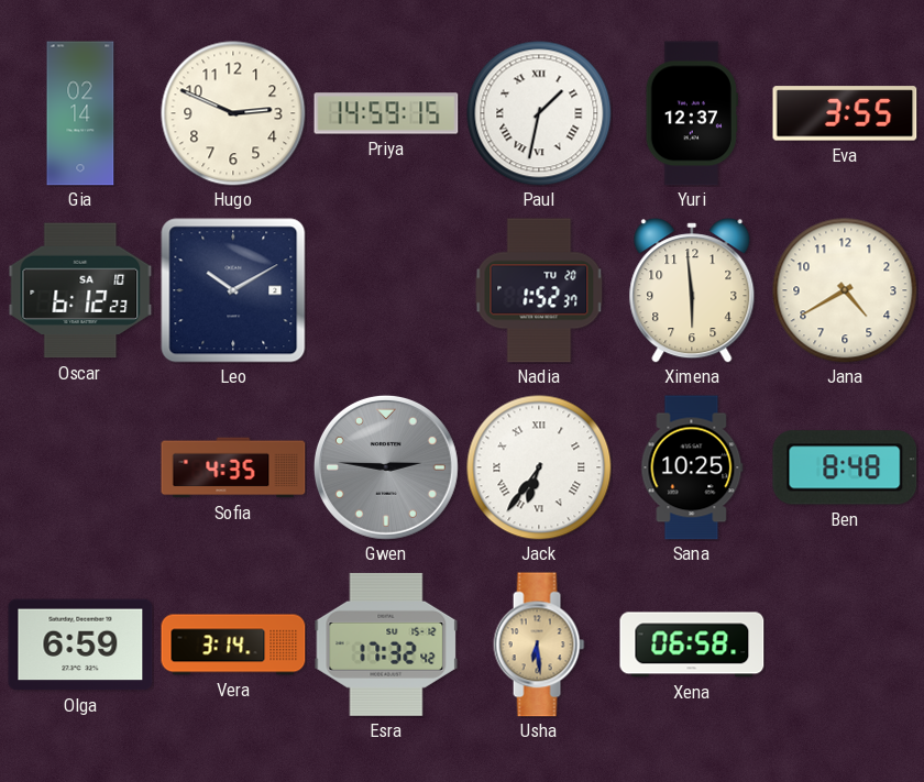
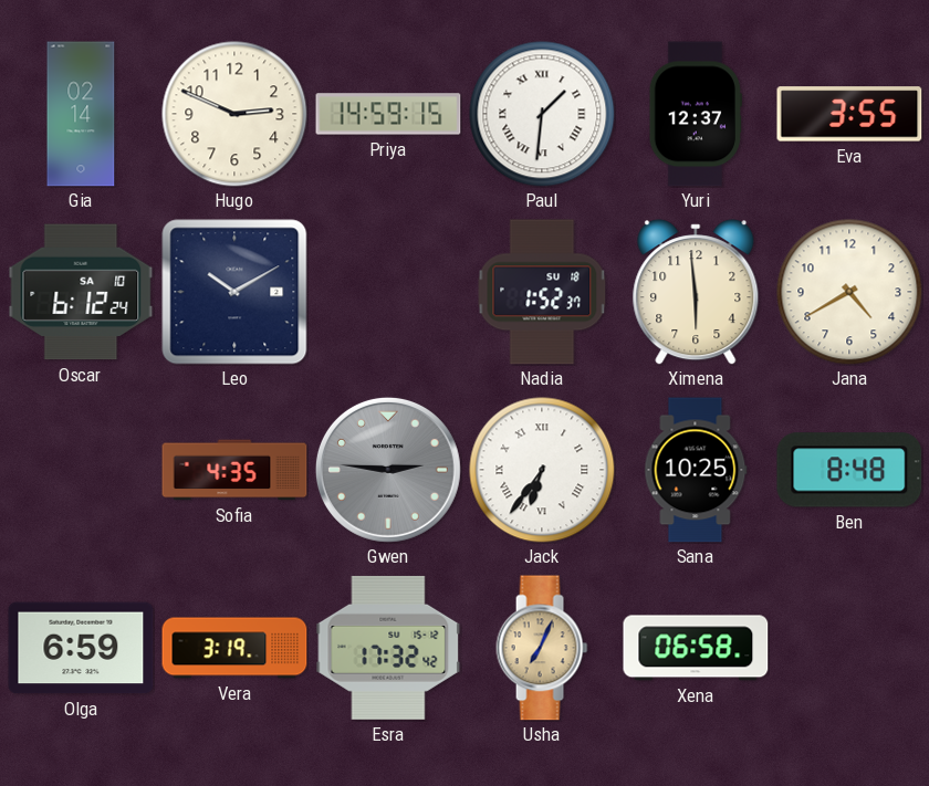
Paul: 1:32 -> 1:31 (542, 114)
Oscar: 6:12:23 -> 6:12:24 (81, 292)
Nadia date: TU 20 -> SU 18 (542, 292)
Vera: 3:14 -> 3:19 (234, 648)
Usha: 6:29 -> 7:04 (542, 648)
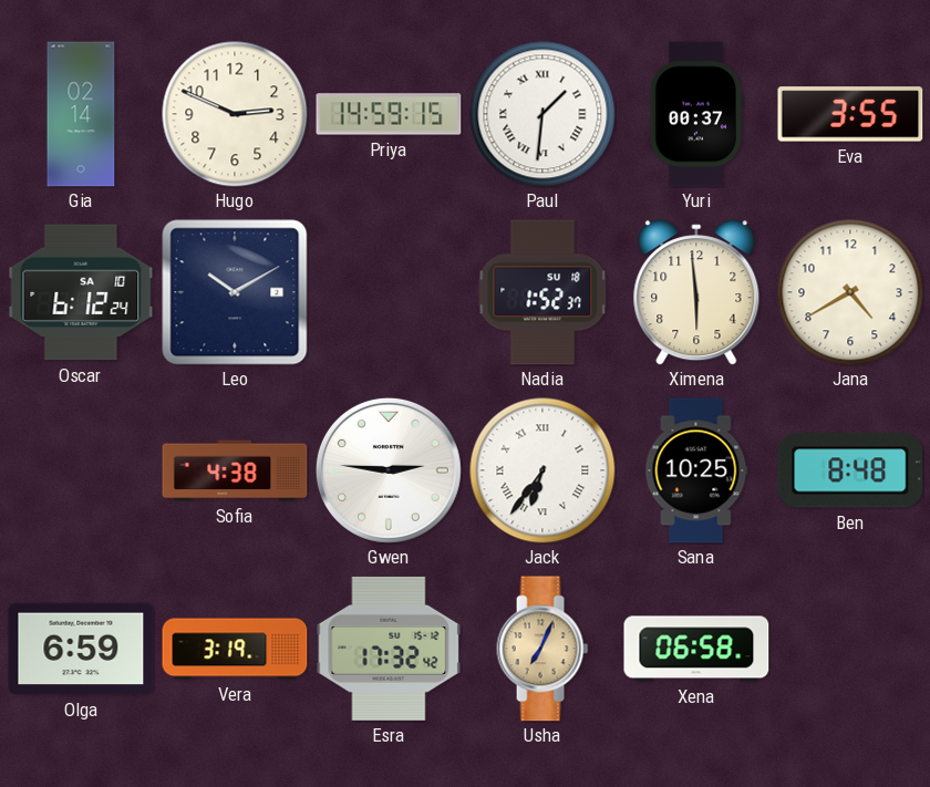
Yuri: 12:37 -> 00:37 (696, 114)
Sofia: 4:35 -> 4:38 (235, 470)
Gwen dial: grey -> white (389, 470)
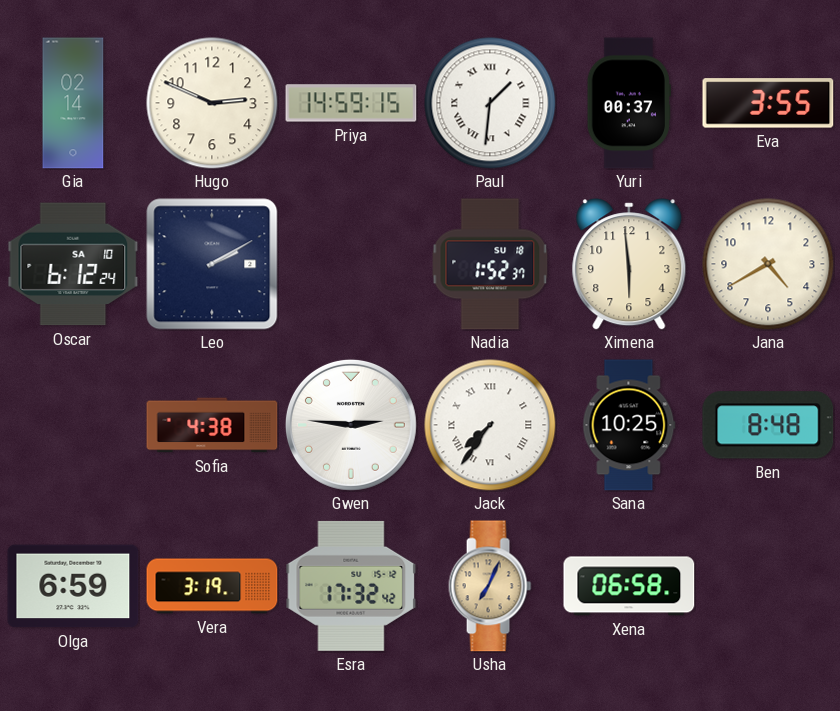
Leo: 10:10 -> 2:10 (212, 264)
Jack: 6:36 -> 7:36 (490, 425)
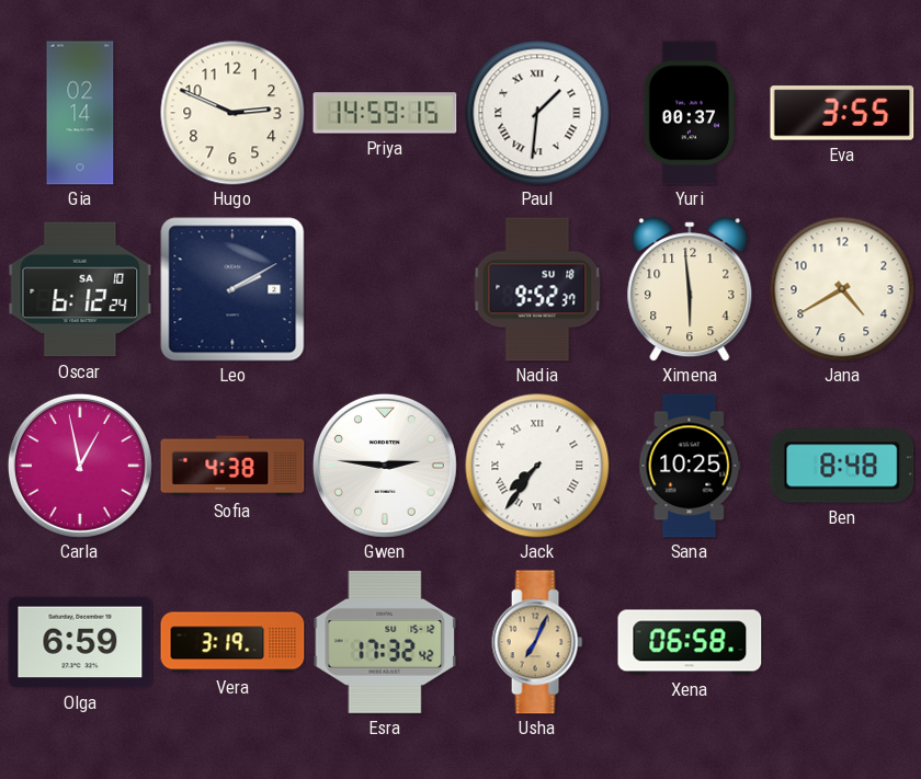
Nadia: 1:52 -> 9:52 (537, 289)
Carla: none -> 12:58 (80, 466)
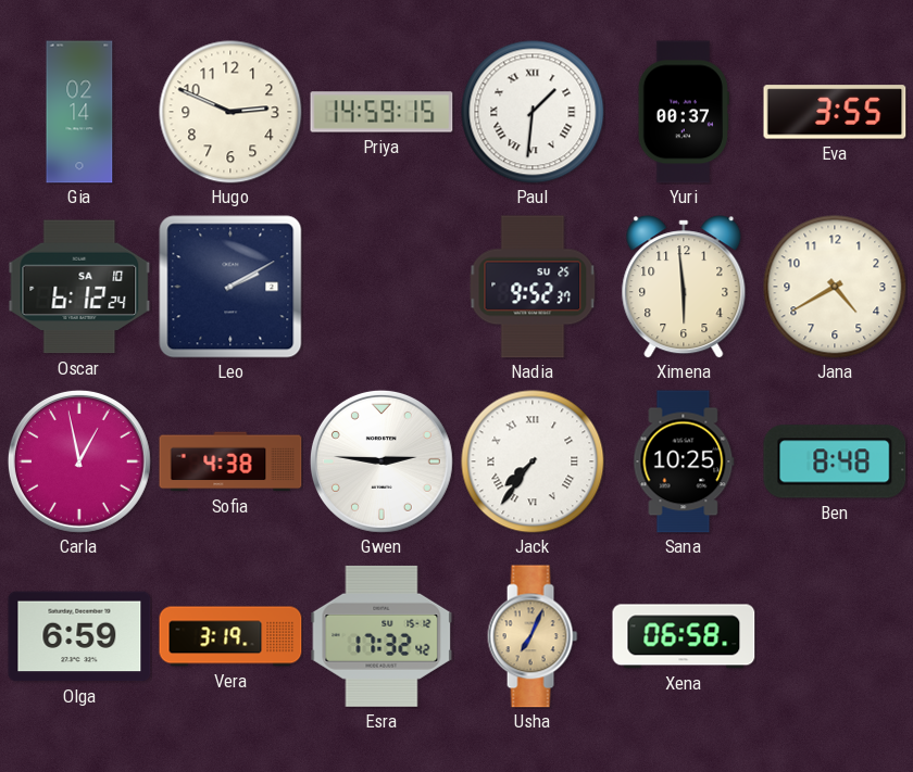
Nadia date: SU 18 -> SU 25 (533, 287)
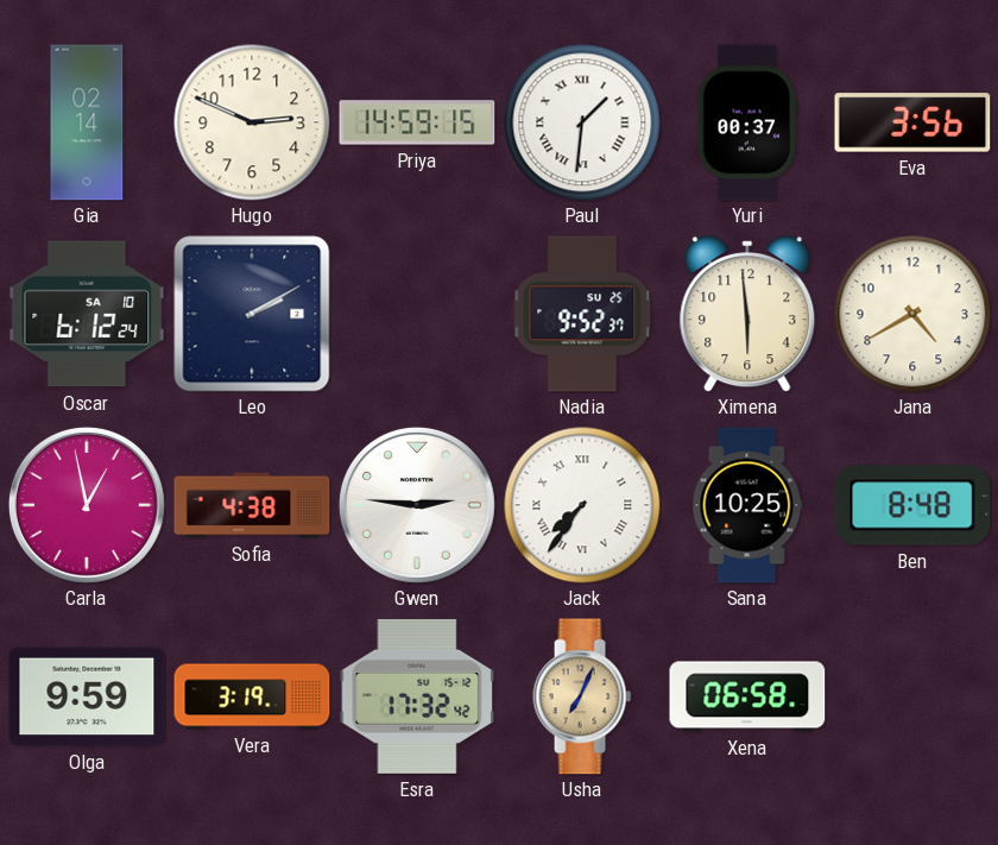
Eva: 3:55 -> 3:56 (912, 122)
Olga: 6:59 -> 9:59 (87, 696)
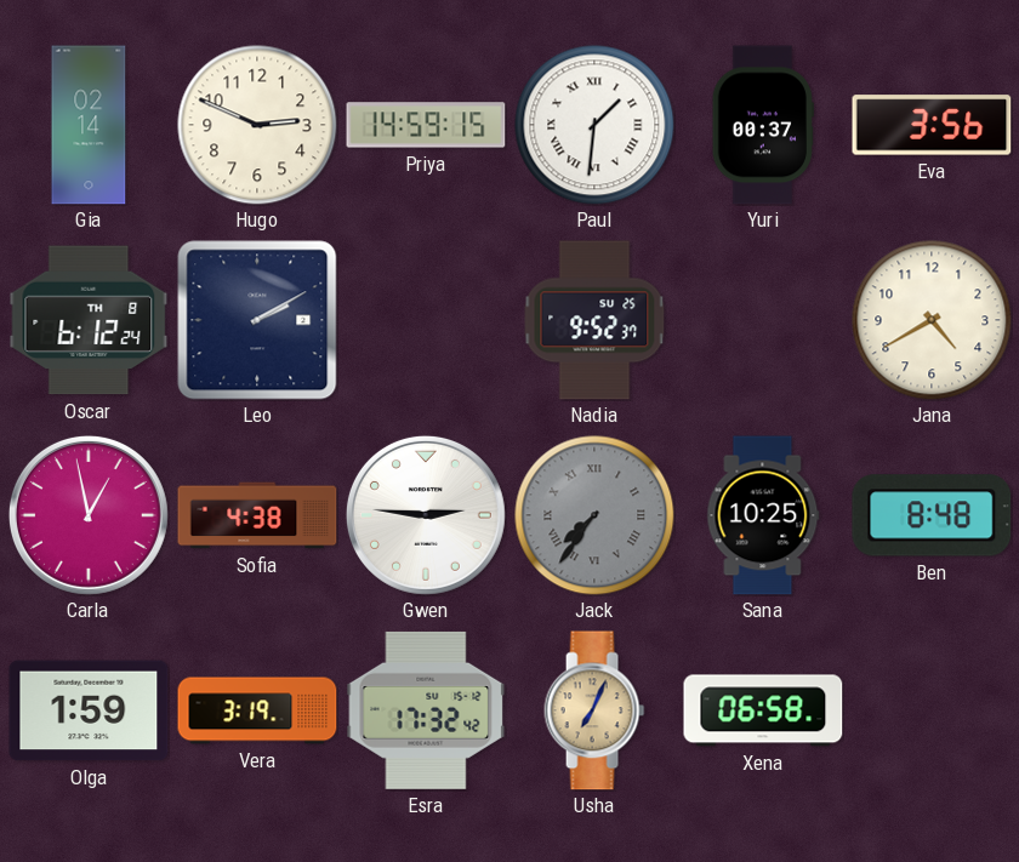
Oscar date: SA 10 -> TH 8 (89, 320)
Ximena: 5:59 -> none (747, 314)
Jack dial: white -> grey (594, 515)
Olga: 9:59 -> 1:59 (89, 710)
